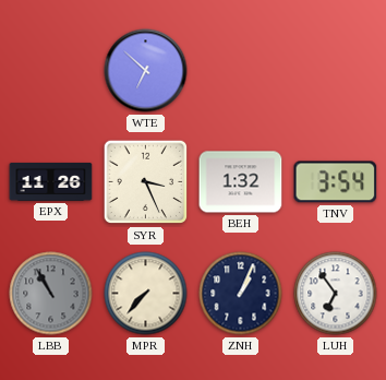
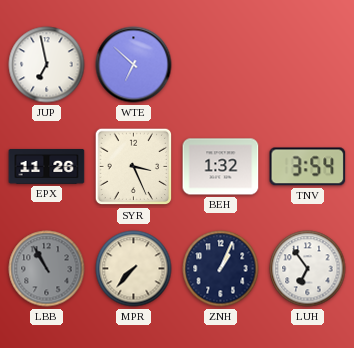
JUP: none -> 6:58 (47, 65)
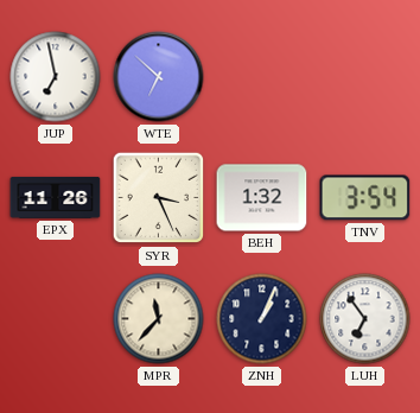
LBB: 10:55 -> none (47, 269)
MPR: 7:37 -> 11:37 (159, 319)
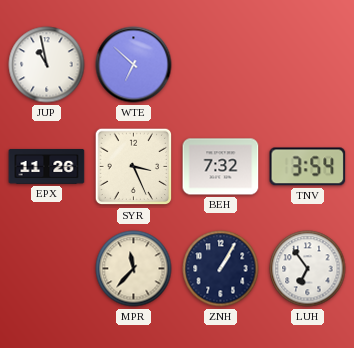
JUP: 6:58 -> 10:58 (47, 65)
BEH: 1:32 -> 7:32 (221, 167)
ZNH: 1:04 -> 1:05 (221, 269)
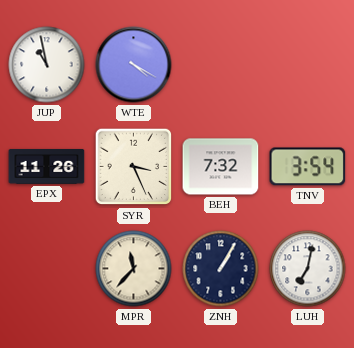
WTE: 6:52 -> 4:20 (134, 65)
LUH: 6:54 -> 7:02 (308, 269)
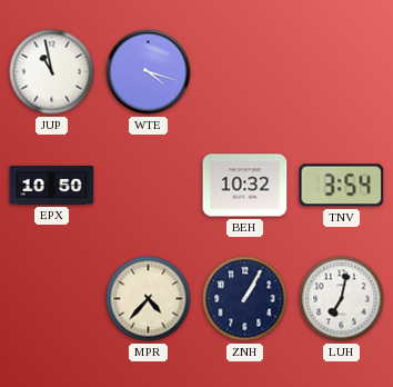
WTE: 4:20 -> 4:18 (149, 72)
EPX: 11:26 -> 10:50 (52, 186)
SYR: 3:26 -> none (134, 167)
BEH: 7:32 -> 10:32 (245, 186)
MPR: 11:37 -> 4:37 (149, 299)
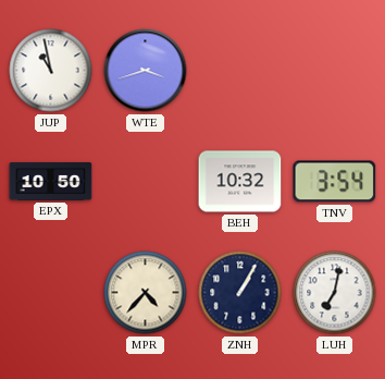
WTE: 4:18 -> 3:42 (146, 71)
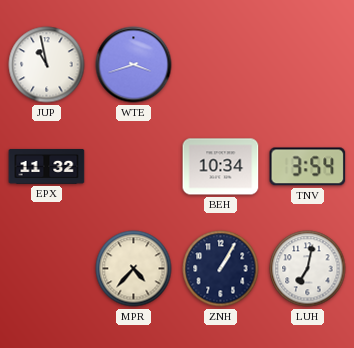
EPX: 10:50 -> 11:32 (47, 167)
BEH: 10:32 -> 10:34 (221, 167)
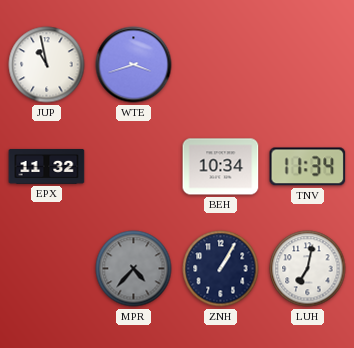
TNV: 3:54 -> 11:34 (308, 167)
MPR dial: cream -> grey (134, 269)
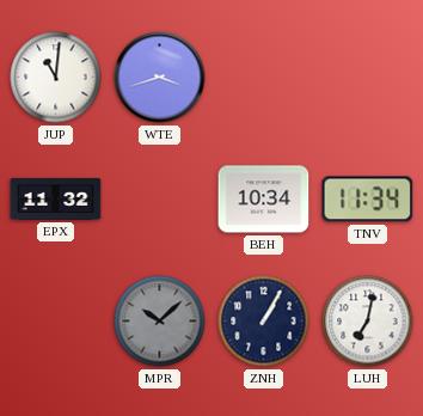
JUP: 10:58 -> 11:01 (56, 78)
MPR: 4:37 -> 10:08 (160, 322)
